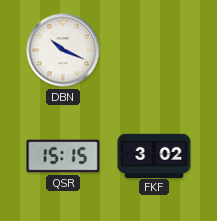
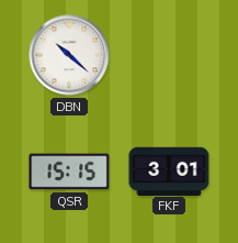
DBN: 10:19 -> 10:22 (69, 55)
FKF: 3:02 -> 3:01 (169, 170)
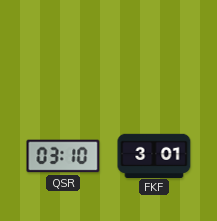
DBN: 10:22 -> none (69, 55)
QSR: 15:15 -> 03:10 (63, 156)
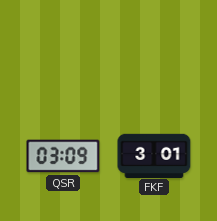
QSR: 03:10 -> 03:09 (63, 156)
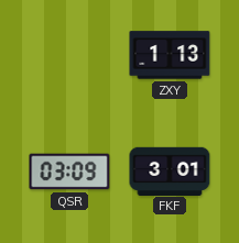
ZXY: none -> 1:13 (170, 55)
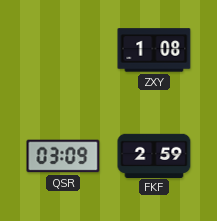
ZXY: 1:13 -> 1:08 (154, 50)
FKF: 3:01 -> 2:59 (154, 155)
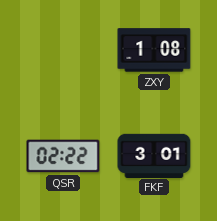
QSR: 03:09 -> 02:22 (63, 156)
FKF: 2:59 -> 3:01 (154, 155)
